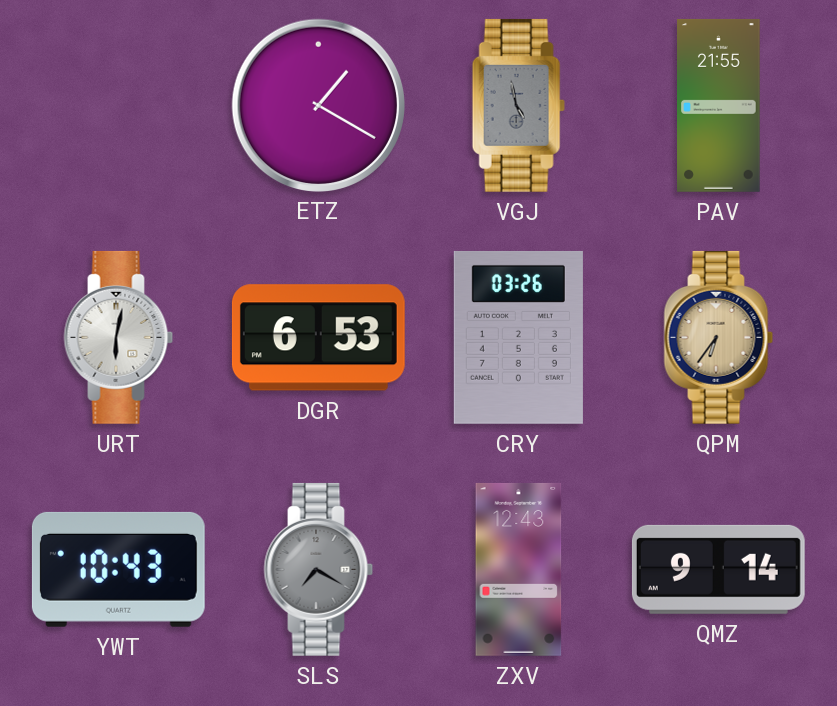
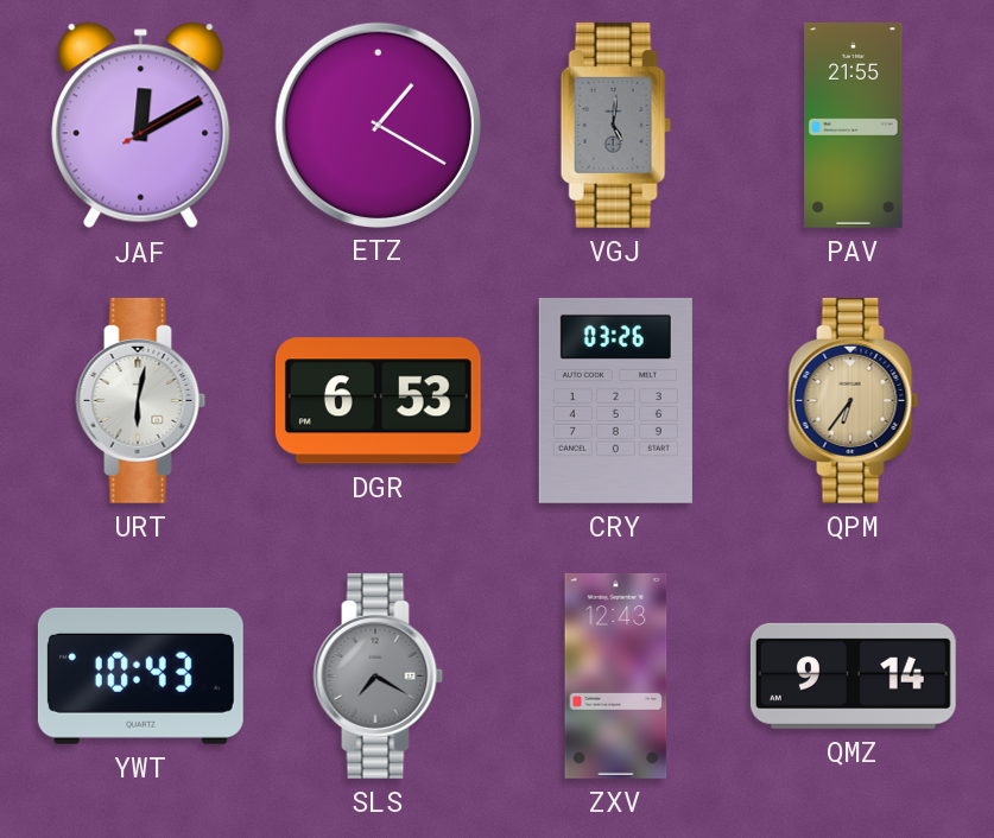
JAF: none -> 12:10 (141, 126)
VGJ: 4:58 -> 5:01 (615, 125)
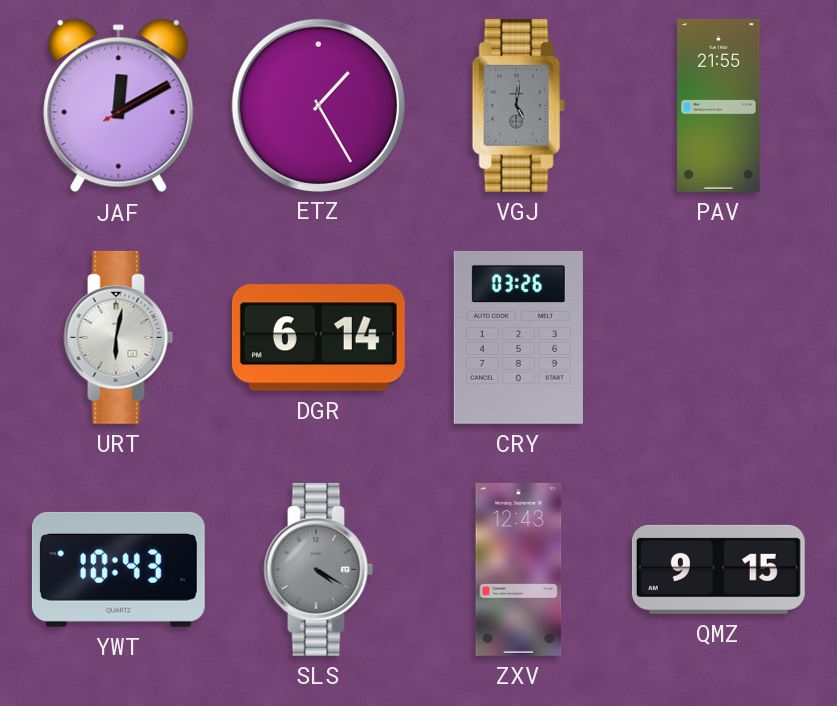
ETZ: 1:20 -> 1:25 (318, 105)
DGR: 6:53 -> 6:14 (318, 338)
QPM: 6:36 -> none (854, 400)
SLS: 7:20 -> 4:20 (319, 569)
QMZ: 9:14 -> 9:15 (718, 569)
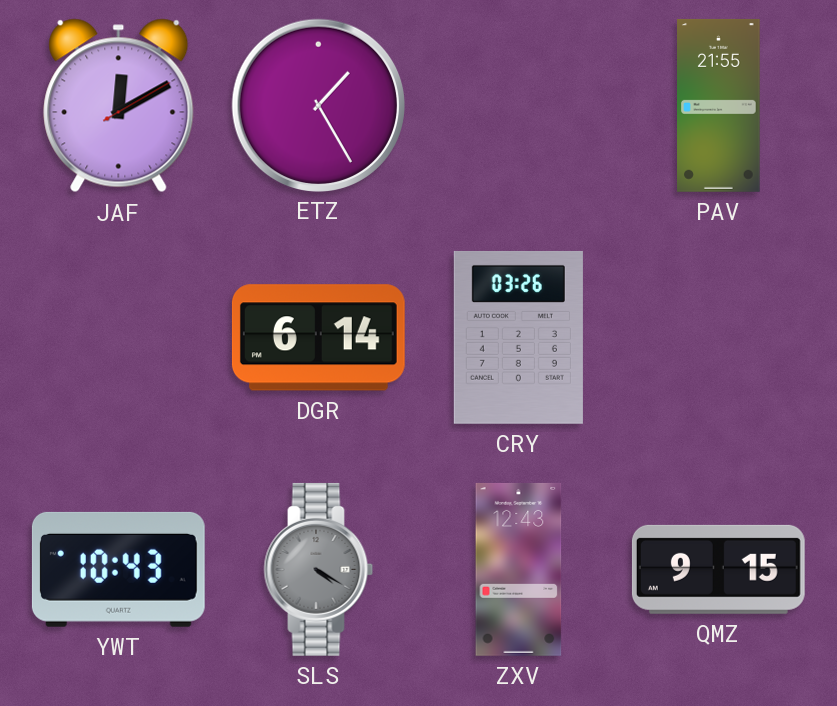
VGJ: 5:01 -> none (518, 105)
URT: 6:02 -> none (119, 337)
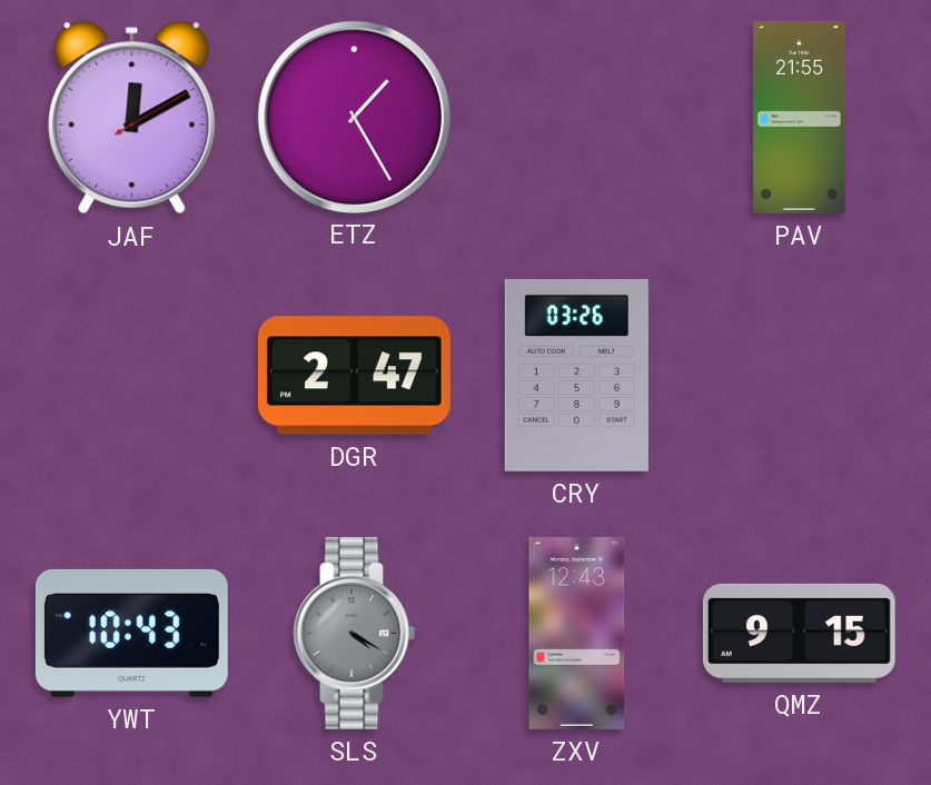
DGR: 6:14 -> 2:47 (354, 376)
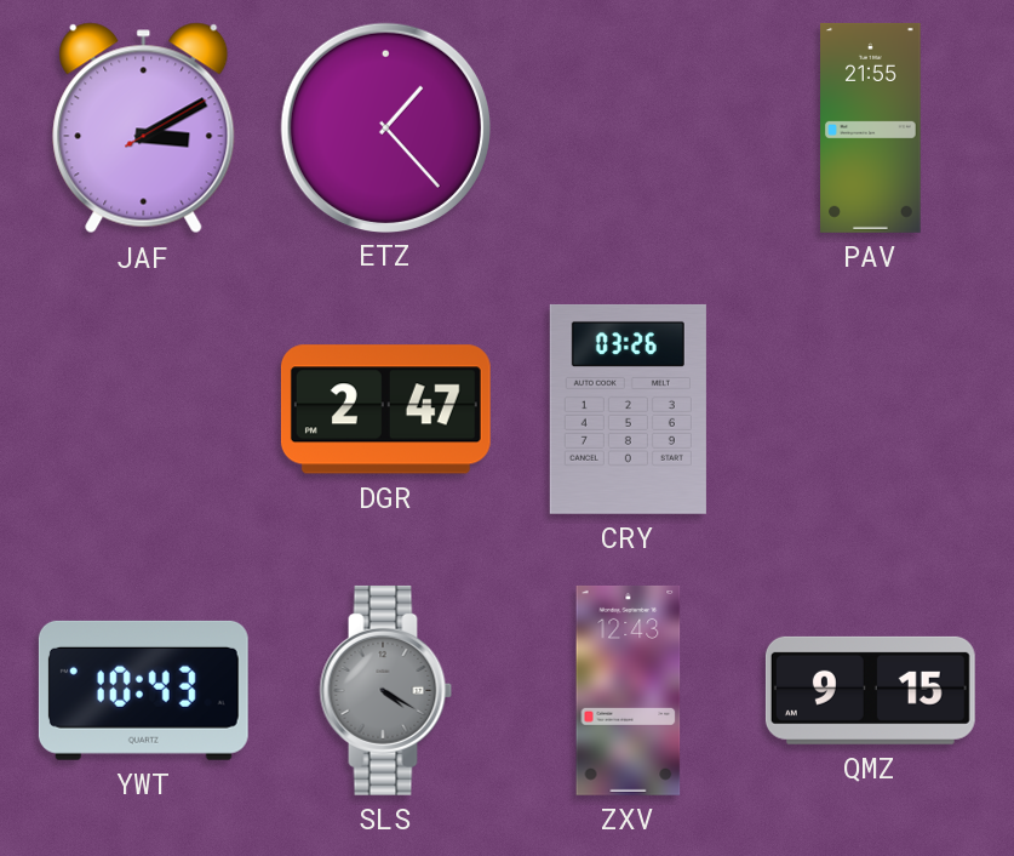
JAF: 12:10 -> 3:10 (144, 129)
ETZ: 1:25 -> 1:23 (385, 127)
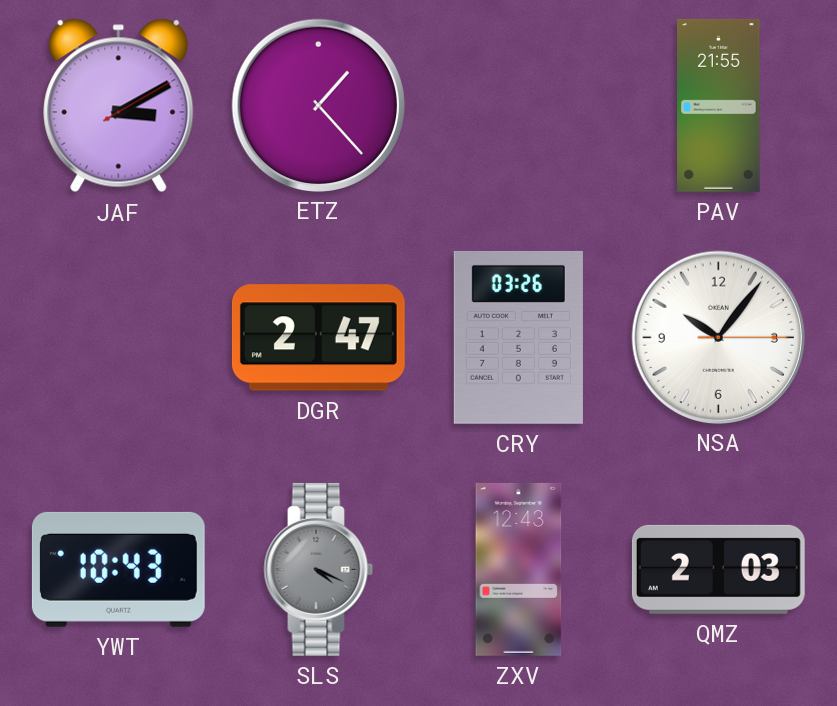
NSA: none -> 10:06 (718, 337)
SLS: 4:20 -> 4:19 (319, 569)
QMZ: 9:15 -> 2:03 (718, 569)
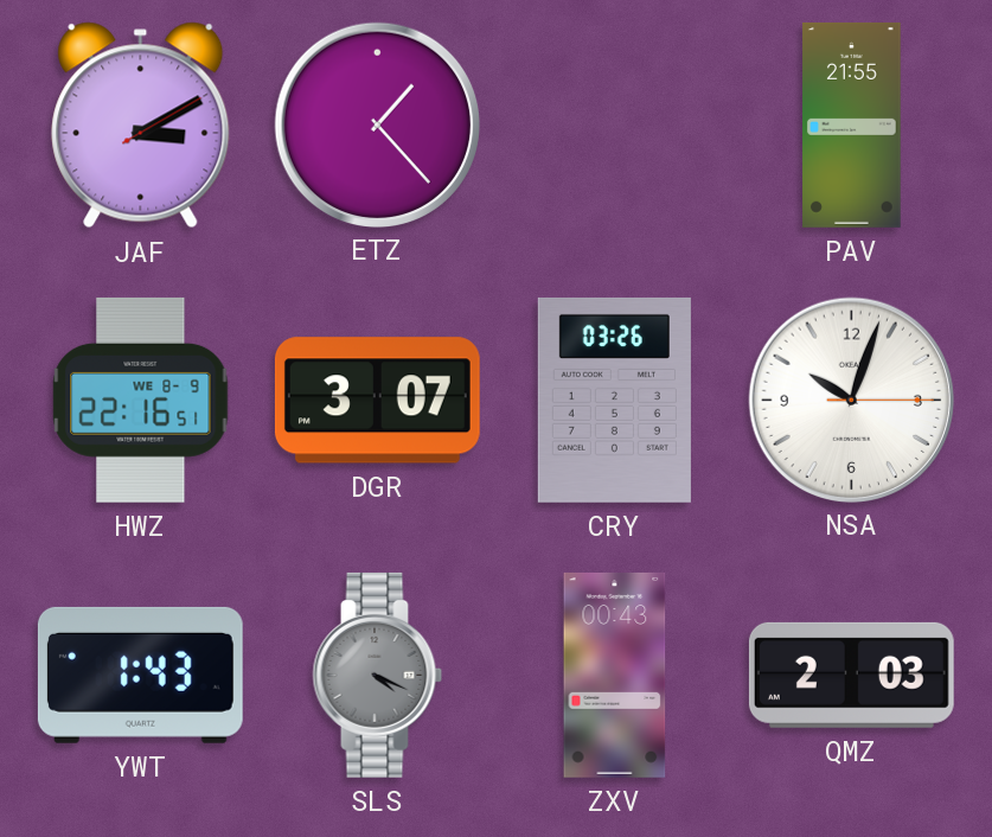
HWZ: none -> 22:16 (141, 400)
DGR: 2:47 -> 3:07 (377, 401)
NSA: 10:06 -> 10:03 (851, 400)
YWT: 10:43 -> 1:43 (140, 675)
ZXV: 12:43 -> 00:43 (615, 675)
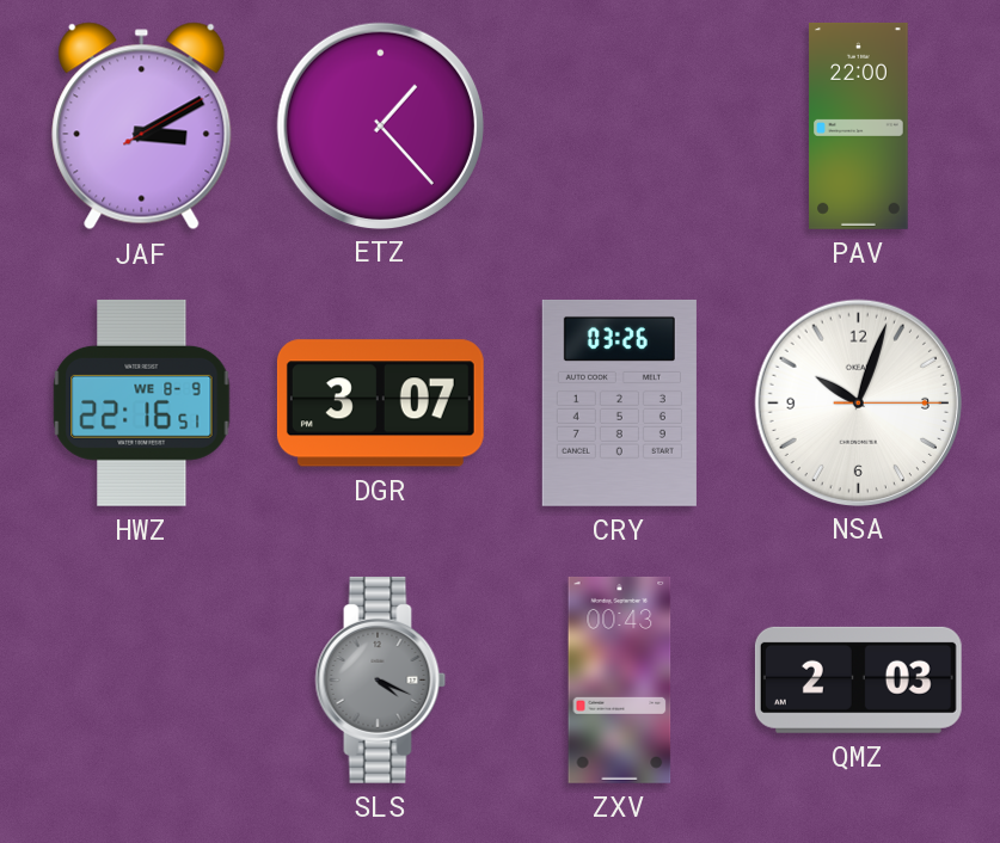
PAV: 21:55 -> 22:00 (859, 125)
YWT: 1:43 -> none (140, 675)
